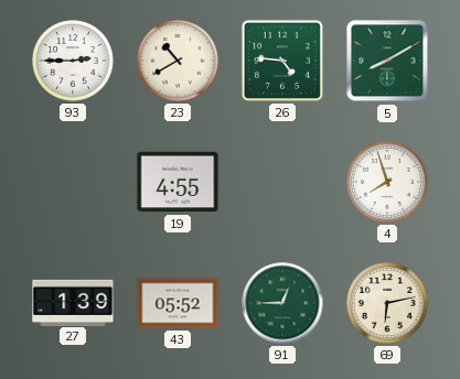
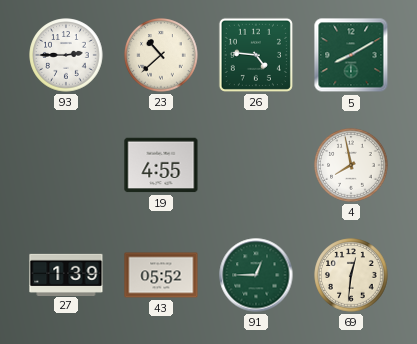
23: 10:40 -> 10:38 (161, 55)
4: 7:57 -> 7:58 (351, 165)
69: 6:13 -> 12:31 (351, 275)
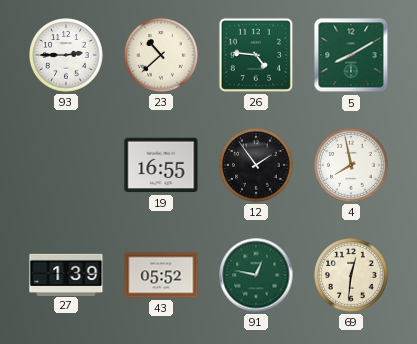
19: 4:55 -> 16:55 (161, 165)
12: none -> 1:54 (256, 165)
91: 12:45 -> 12:47 (256, 275)
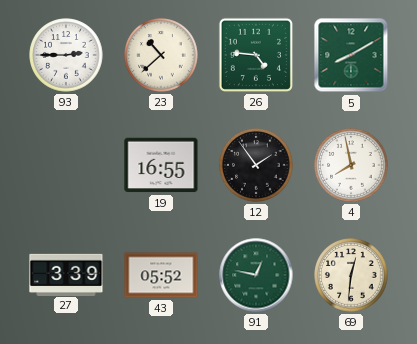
27: 1:39 -> 3:39 (66, 274)
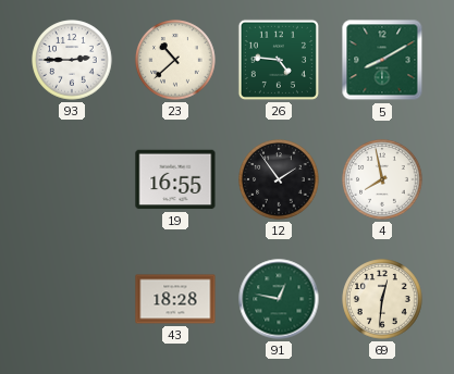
27: 3:39 -> none (66, 274)
43: 05:52 -> 18:28 (175, 299)
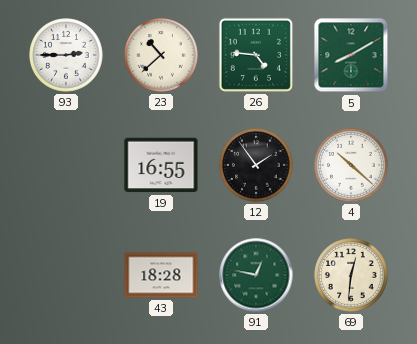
4: 7:58 -> 10:22 (351, 165)
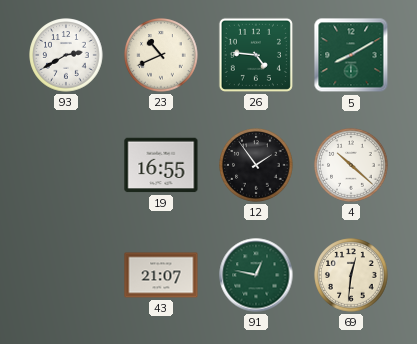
93: 2:45 -> 2:40 (66, 55)
23: 10:38 -> 10:41 (161, 55)
43: 18:28 -> 21:07 (161, 275)
